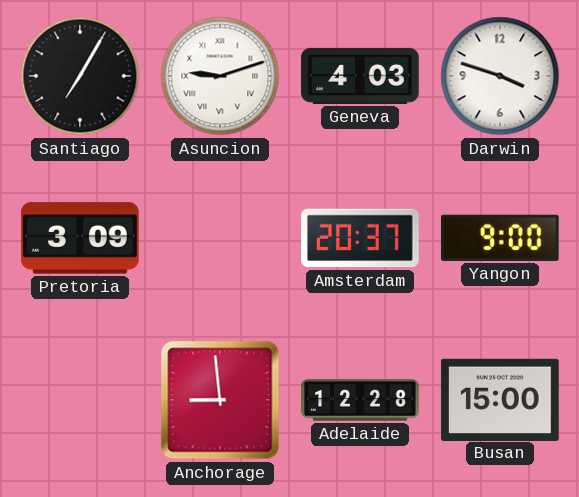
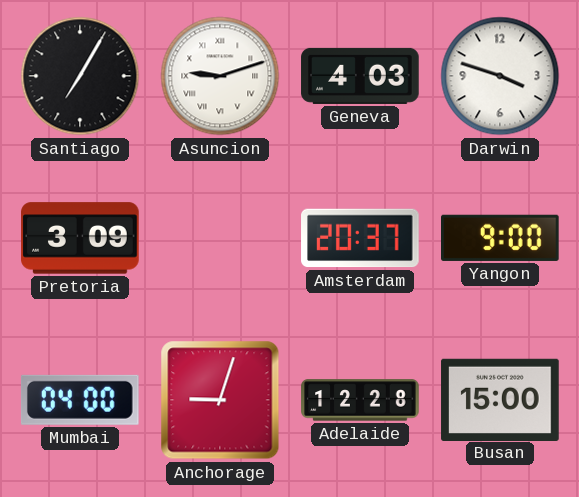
Mumbai: none -> 04:00 (80, 400)
Anchorage: 8:59 -> 9:03 (220, 400)
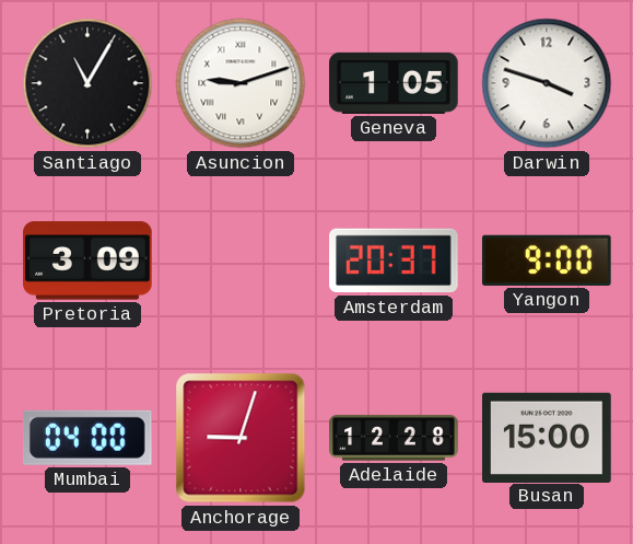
Santiago: 7:05 -> 11:05 (87, 83)
Geneva: 4:03 -> 1:05 (394, 83)
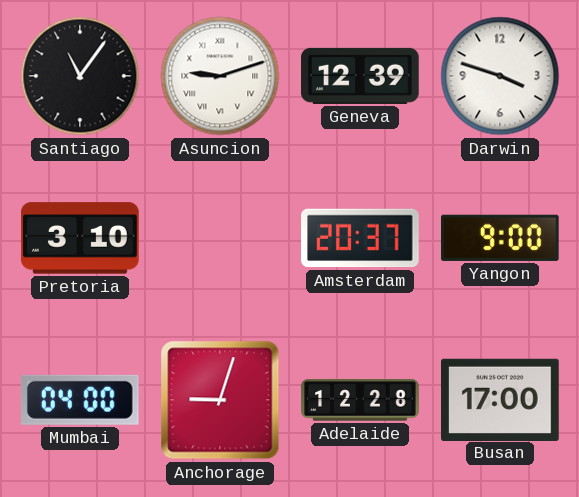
Santiago: 11:05 -> 11:06 (80, 76)
Geneva: 1:05 -> 12:39 (360, 76)
Pretoria: 3:09 -> 3:10 (80, 238)
Busan: 15:00 -> 17:00 (500, 399)
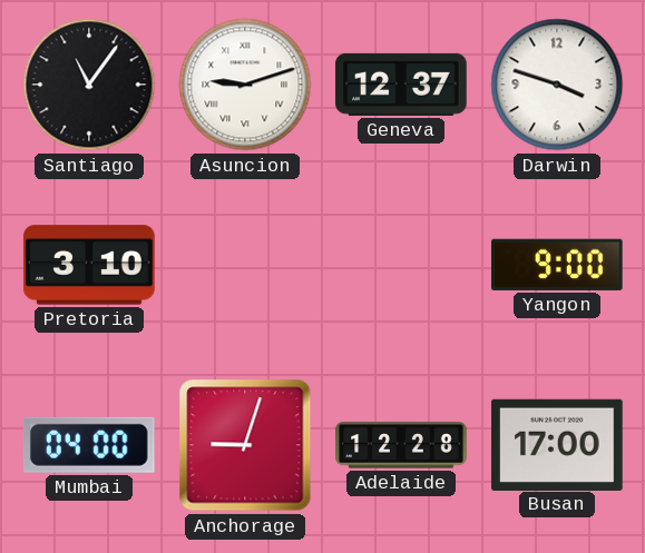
Geneva: 12:39 -> 12:37 (401, 85)
Amsterdam: 20:37 -> none (360, 238)
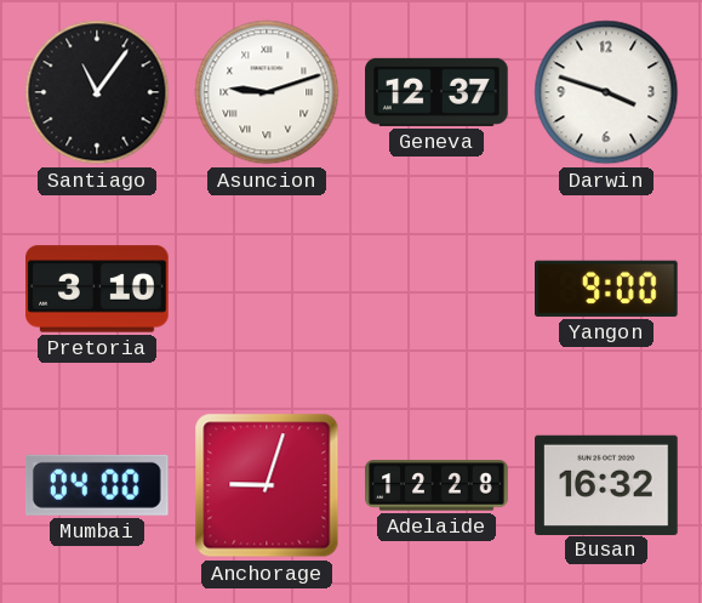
Busan: 17:00 -> 16:32 (606, 484)
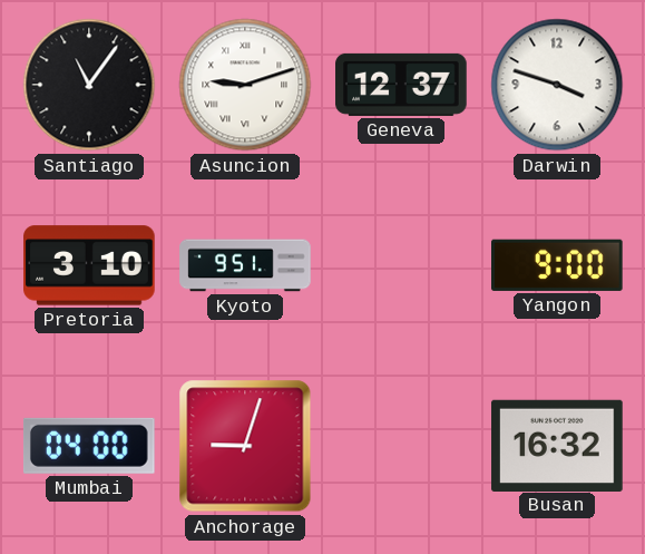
Kyoto: none -> 9:51 (245, 265)
Adelaide: 12:28 -> none (436, 485)
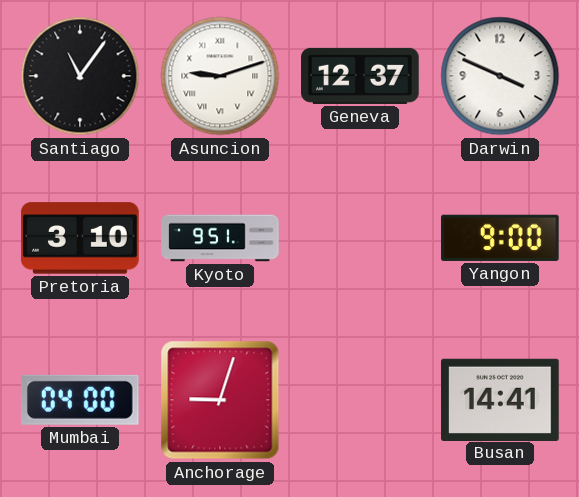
Darwin: 3:48 -> 3:49 (500, 76)
Busan: 16:32 -> 14:41 (500, 399)
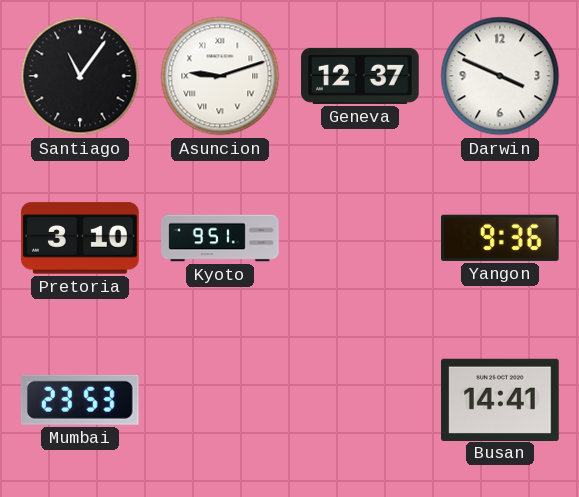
Yangon: 9:00 -> 9:36 (501, 238)
Mumbai: 04:00 -> 23:53 (80, 400)
Anchorage: 9:03 -> none (220, 400)
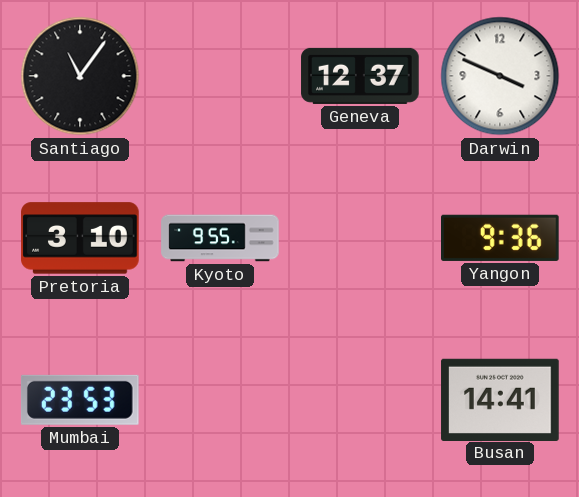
Asuncion: 9:12 -> none (220, 76)
Kyoto: 9:51 -> 9:55 (220, 238)
